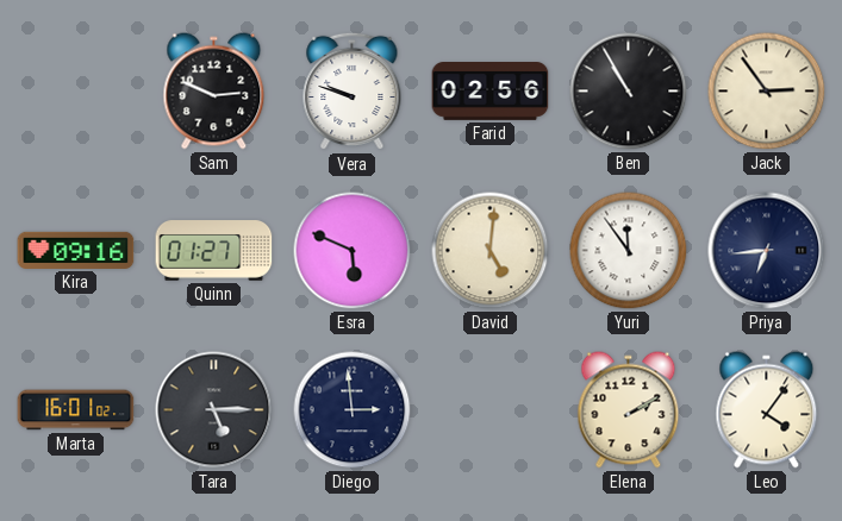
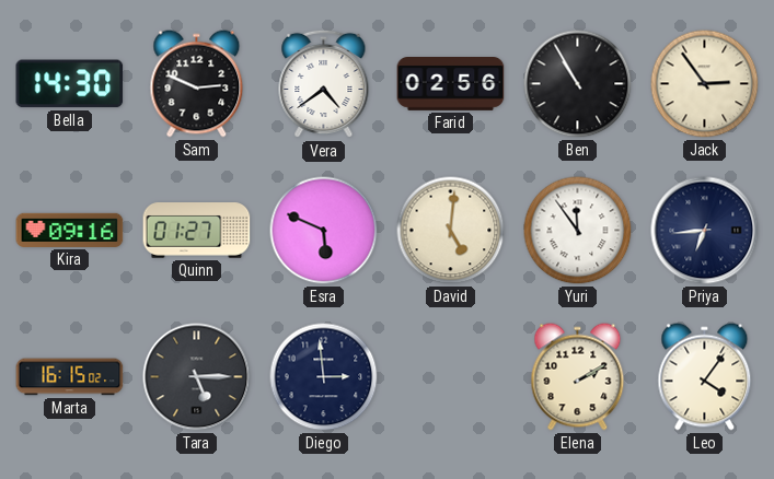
Bella: none -> 14:30 (70, 84)
Vera: 9:48 -> 4:39 (324, 84)
Marta: 16:01 -> 16:15 (70, 377)
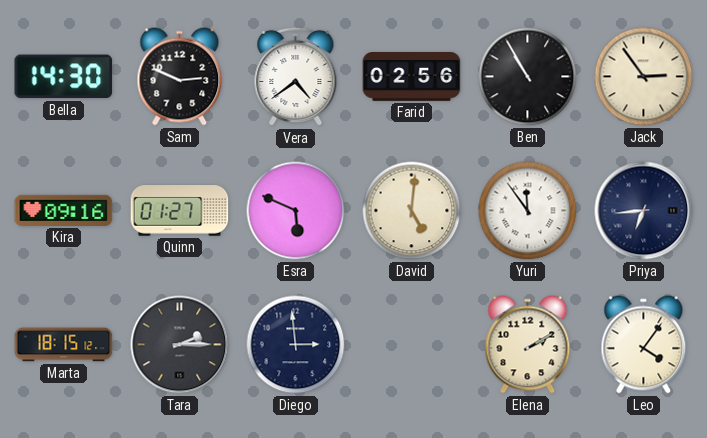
Marta: 16:15 -> 18:15 (64, 345)
Tara: 5:15 -> 2:15 (180, 345)
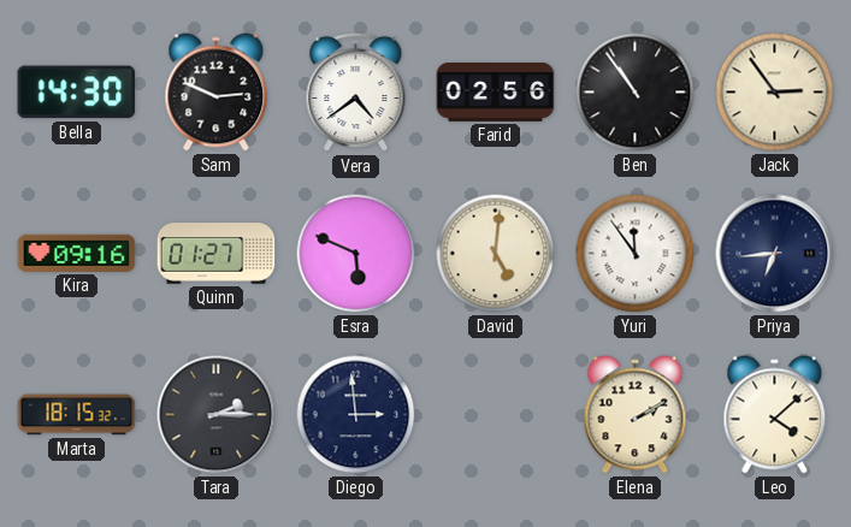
Ben: 10:55 -> 10:54 (636, 93)
Marta: 18:15:12 -> 18:15:32 (77, 415)
Leo: 4:06 -> 4:08 (775, 415)
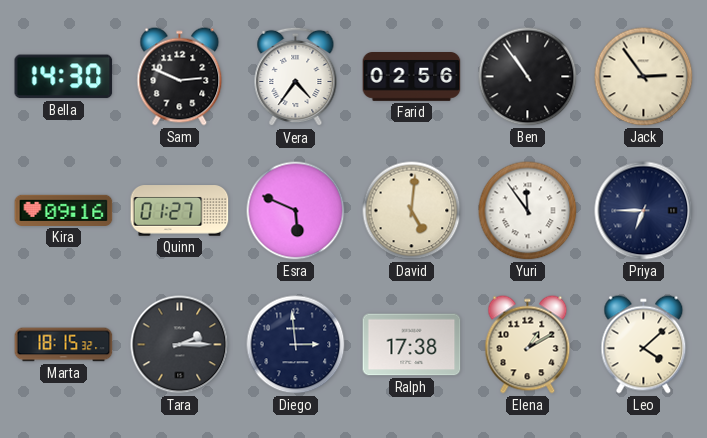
Vera: 4:39 -> 4:36 (296, 77)
Priya: 6:44 -> 6:45 (644, 211)
Ralph: none -> 17:38 (412, 345)
Elena: 2:10 -> 1:10 (528, 345)
